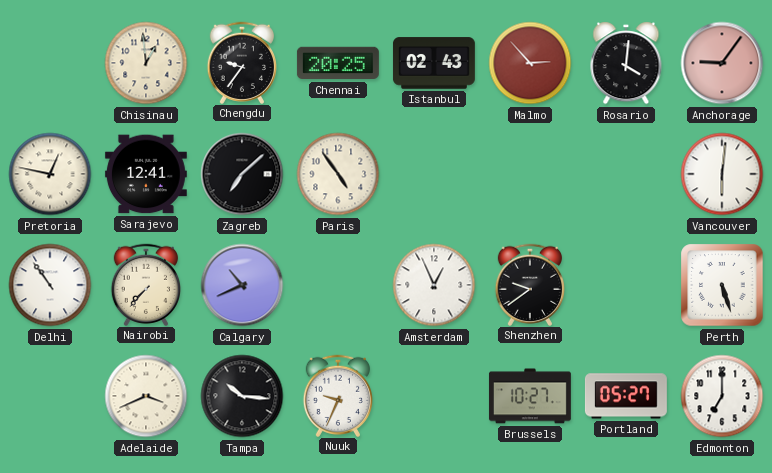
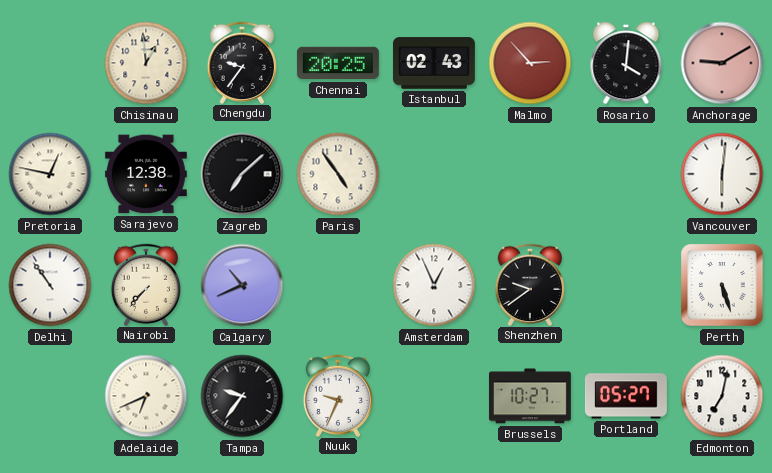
Anchorage: 9:06 -> 9:10 (722, 63)
Sarajevo: 12:41 -> 12:38 (146, 174)
Adelaide: 3:41 -> 6:41 (146, 396)
Tampa: 10:16 -> 9:36 (242, 396)
Edmonton: 7:00 -> 7:02 (722, 396)
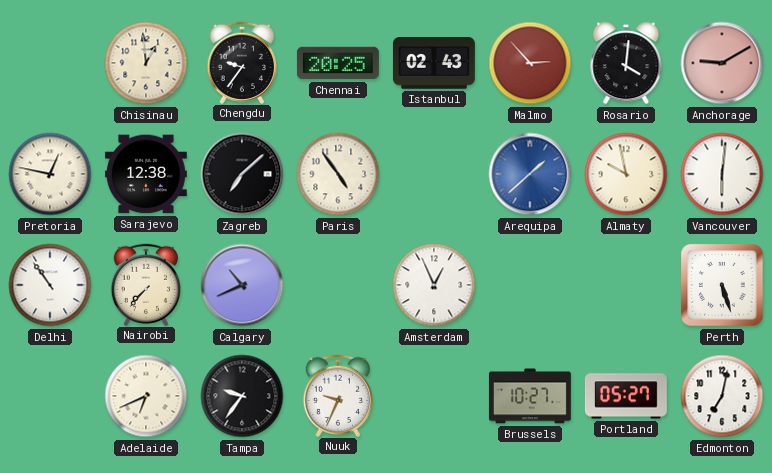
Arequipa: none -> 1:38 (530, 174)
Almaty: none -> 9:58 (626, 174)
Shenzhen: 9:39 -> none (529, 284)
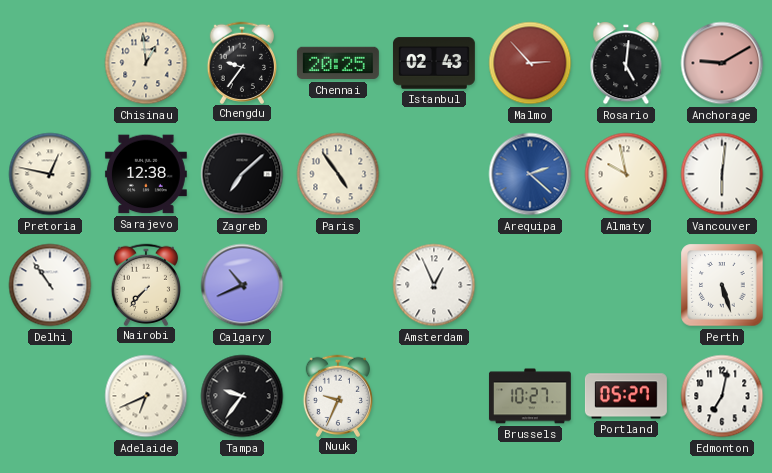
Rosario: 4:01 -> 5:01 (626, 63)
Arequipa: 1:38 -> 2:22 (530, 174)
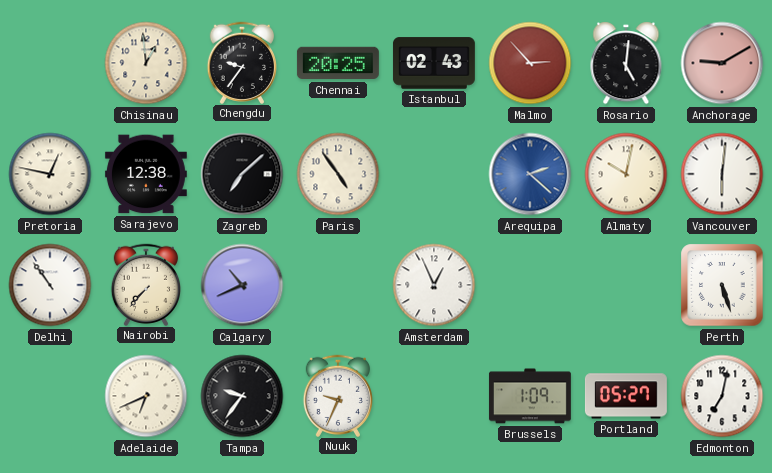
Almaty: 9:58 -> 10:02 (626, 174)
Brussels: 10:27 -> 1:09 (530, 396)
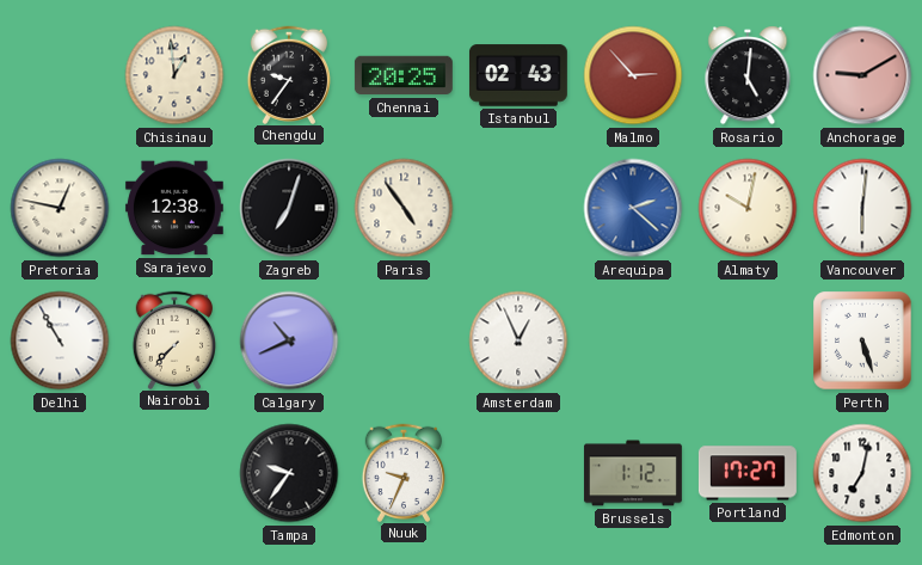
Zagreb: 7:08 -> 7:03 (289, 208)
Delhi: 10:54 -> 10:55 (60, 340)
Adelaide: 6:41 -> none (146, 396)
Brussels: 1:09 -> 1:12 (633, 473)
Portland: 05:27 -> 17:27 (748, 473)
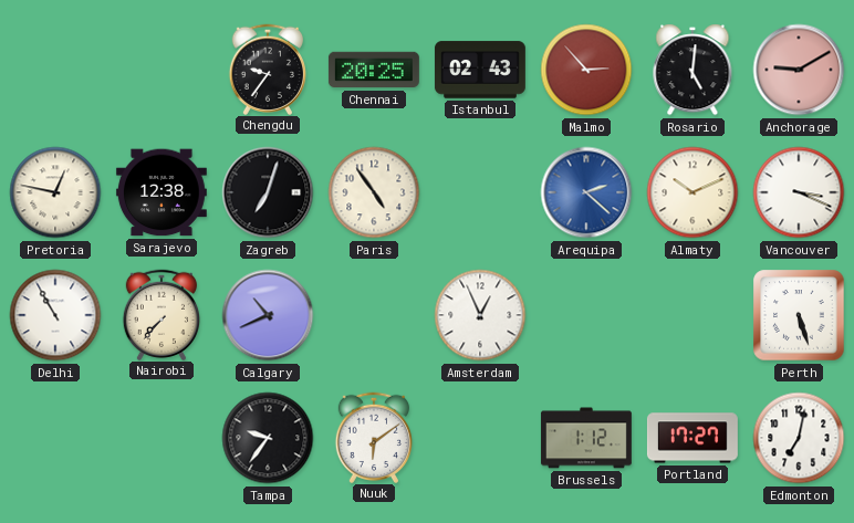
Chisinau: 12:59 -> none (174, 75)
Almaty: 10:02 -> 10:11 (692, 192)
Vancouver: 6:01 -> 3:19 (799, 192)
Nuuk: 9:34 -> 6:09 (373, 437)
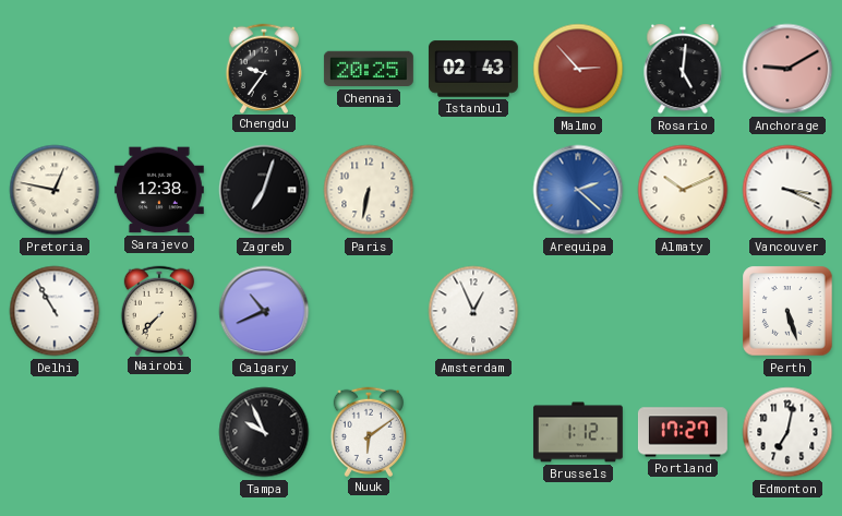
Paris: 4:54 -> 6:32 (369, 190)
Tampa: 9:36 -> 9:56 (264, 432)
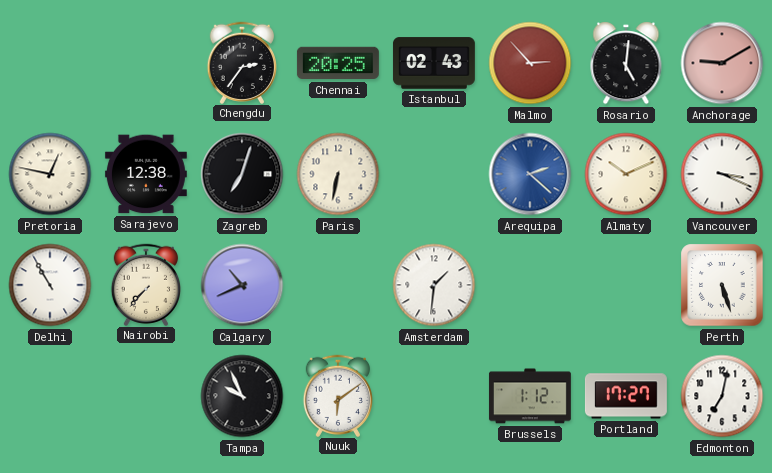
Chengdu: 9:36 -> 2:36 (241, 62)
Amsterdam: 12:56 -> 1:31 (434, 285)
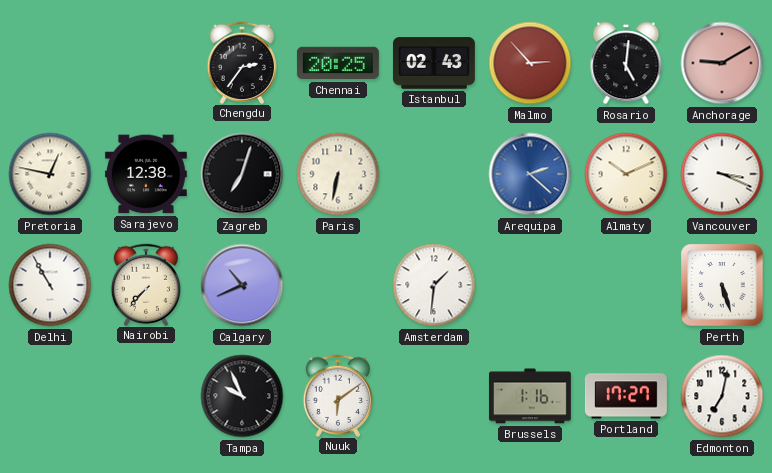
Brussels: 1:12 -> 1:16 (530, 396)
